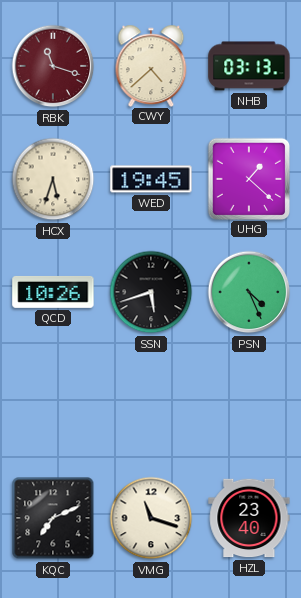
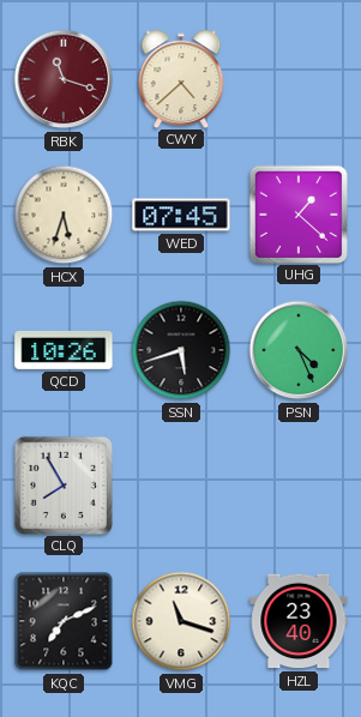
NHB: 03:13 -> none (249, 66)
WED: 19:45 -> 07:45 (181, 215)
CLQ: none -> 7:55 (62, 484)
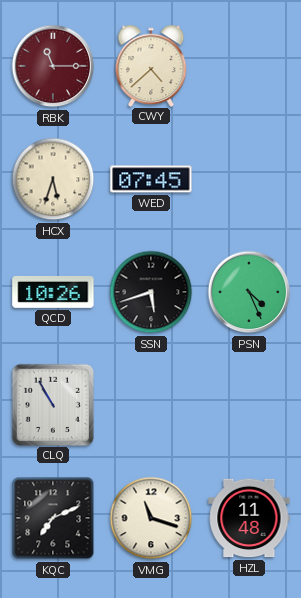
RBK: 11:18 -> 11:15 (53, 66)
UHG: 1:22 -> none (297, 213)
CLQ: 7:55 -> 10:55 (52, 404)
HZL: 23:40 -> 11:48 (249, 518)
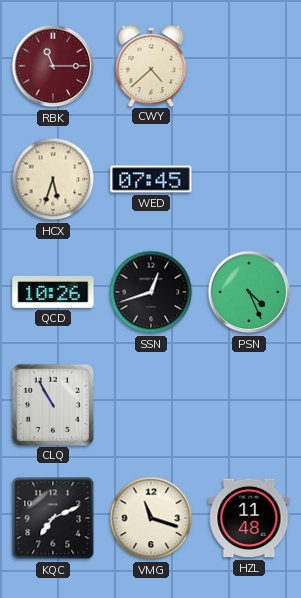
SSN: 5:42 -> 12:42 (151, 292)
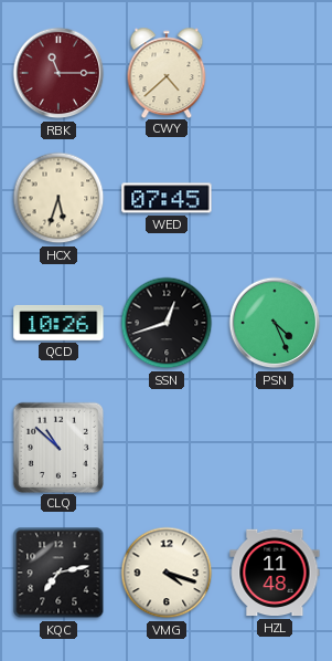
CLQ: 10:55 -> 10:52 (57, 447)
KQC: 7:11 -> 7:13 (58, 573)
VMG: 11:18 -> 4:18 (167, 573)
